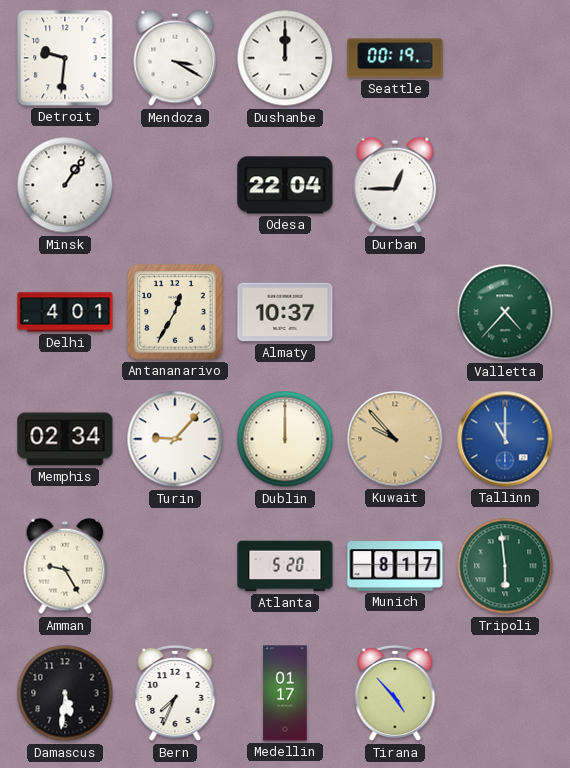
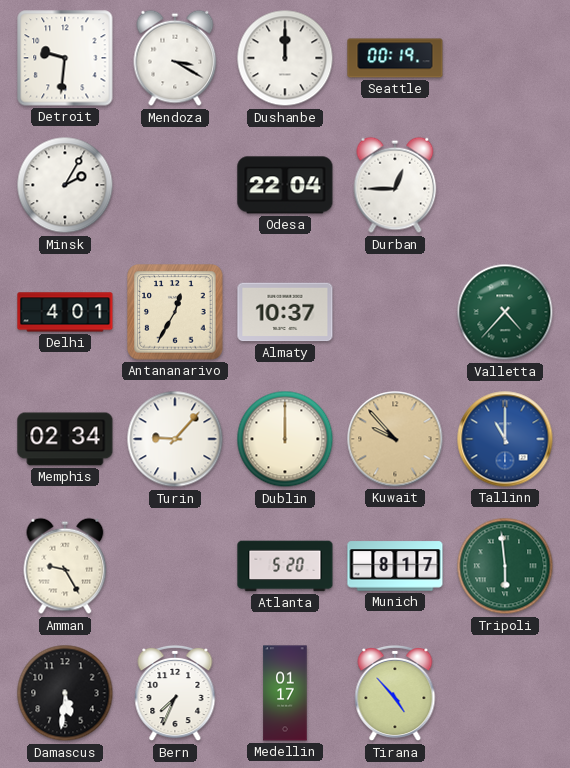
Minsk: 1:06 -> 2:05 (65, 185)
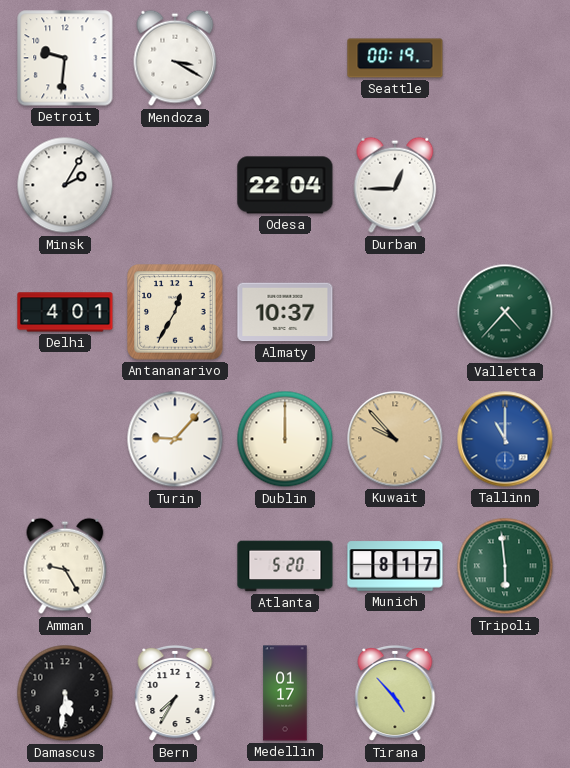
Dushanbe: 12:00 -> none (285, 58)
Memphis: 02:34 -> none (65, 439)
Bern: 7:34 -> 7:35 (175, 693)
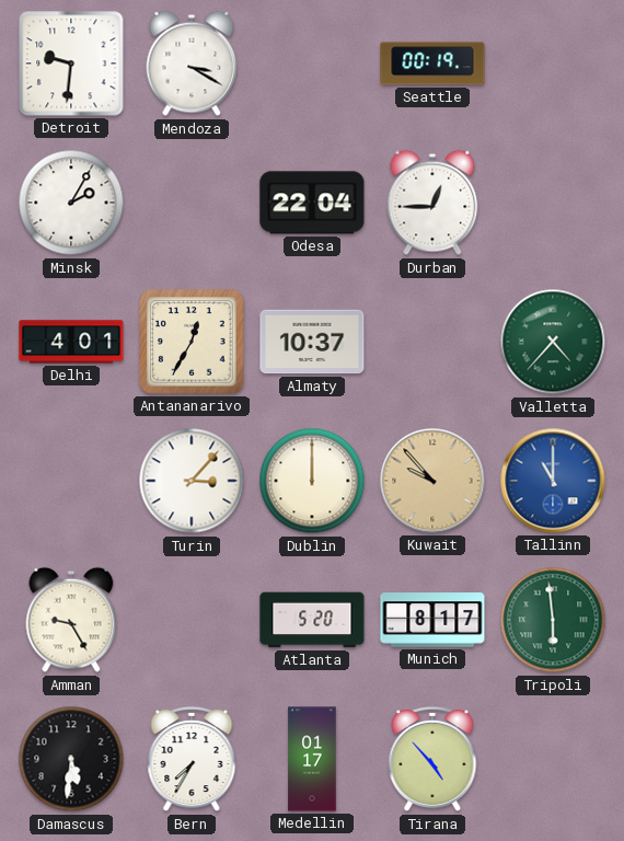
Turin: 9:07 -> 3:07 (192, 481)
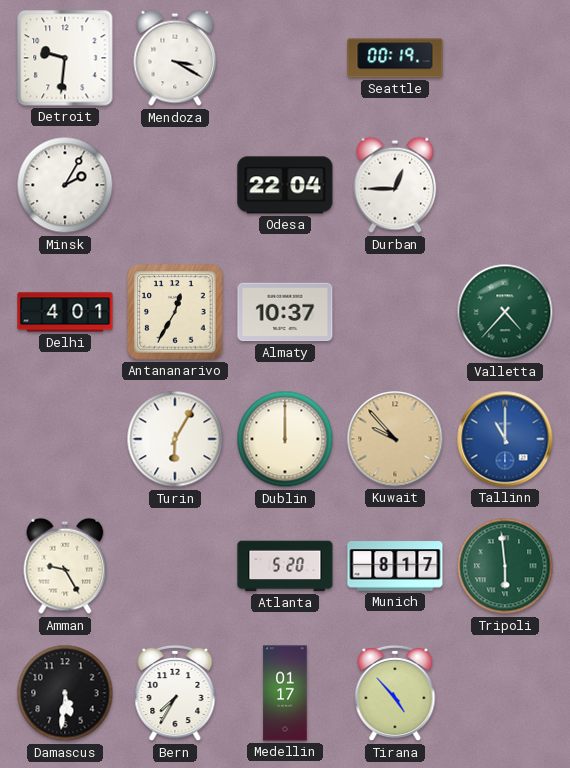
Turin: 3:07 -> 6:05 (175, 439)
